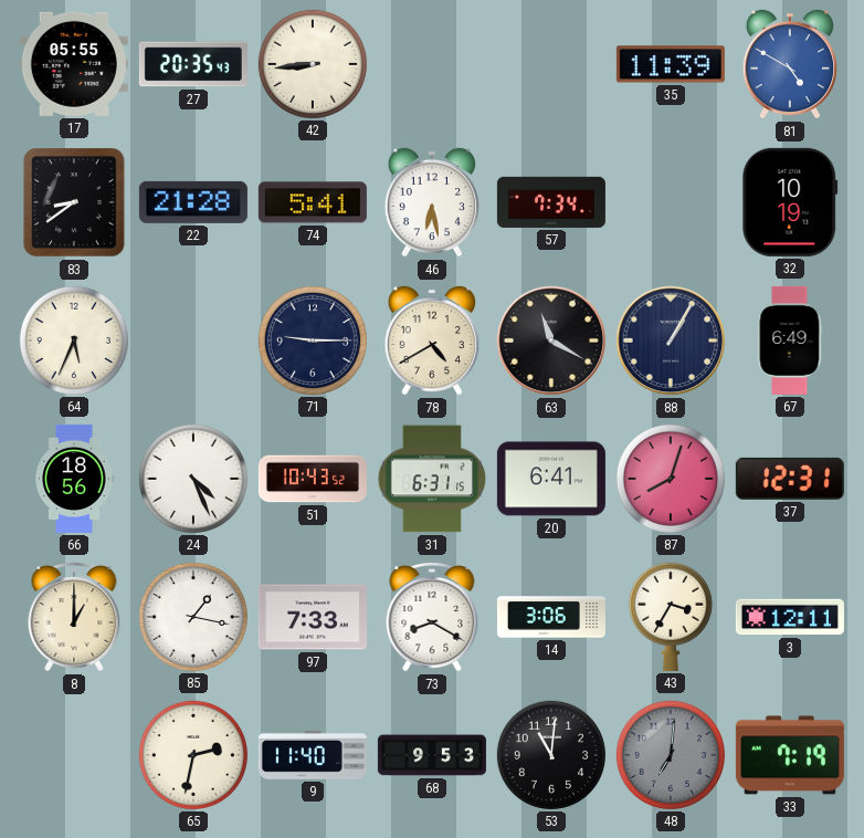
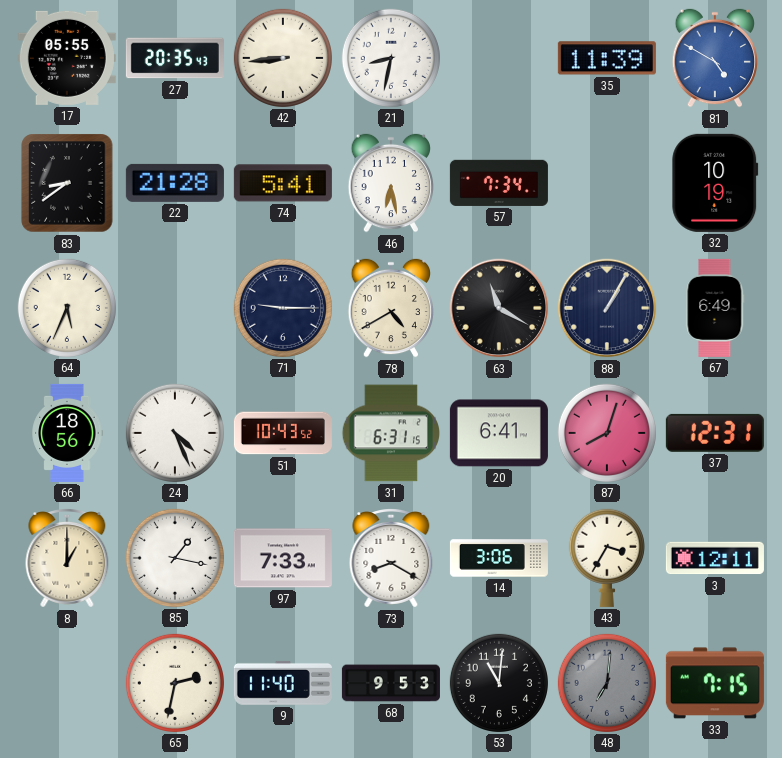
21: none -> 8:32 (391, 58)
33: 7:19 -> 7:15 (715, 683)
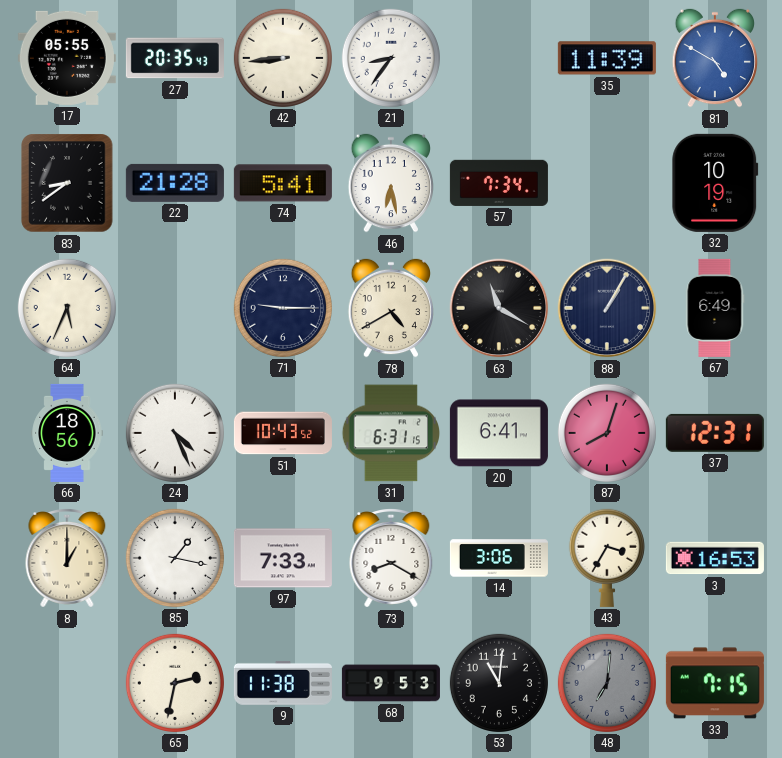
21: 8:32 -> 8:36 (391, 58)
3: 12:11 -> 16:53 (715, 558)
9: 11:40 -> 11:38 (283, 683)
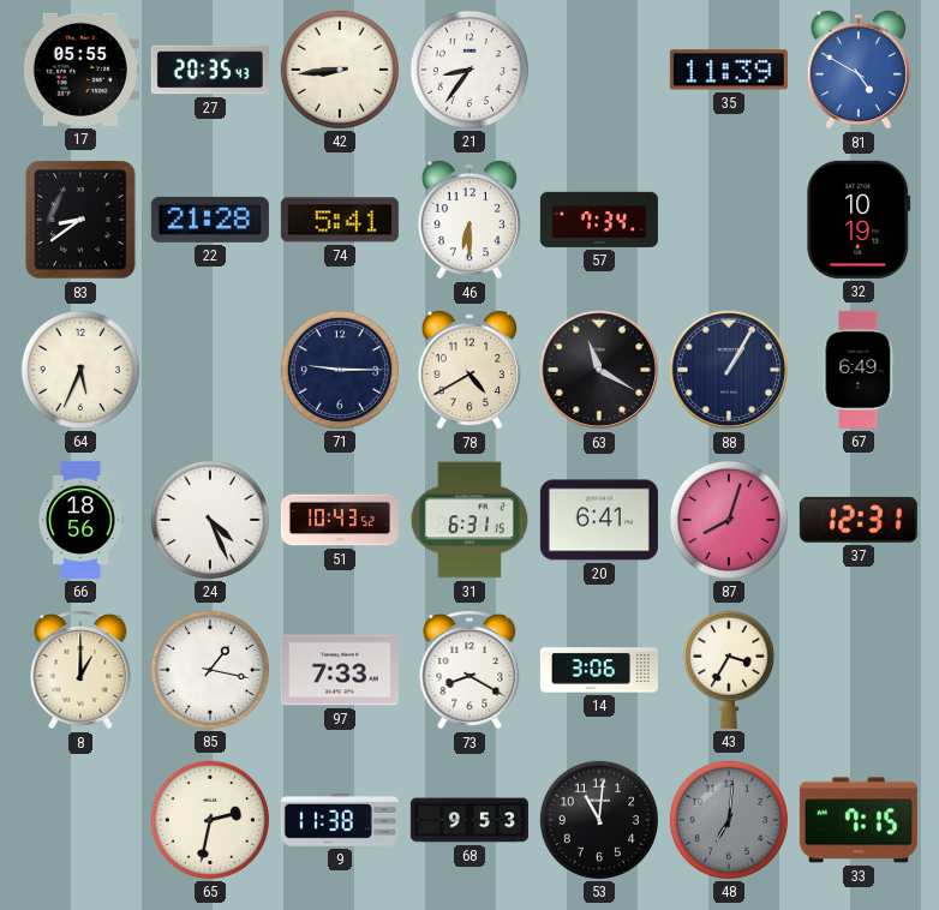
46: 6:28 -> 6:30 (468, 220)
3: 16:53 -> none (715, 558)
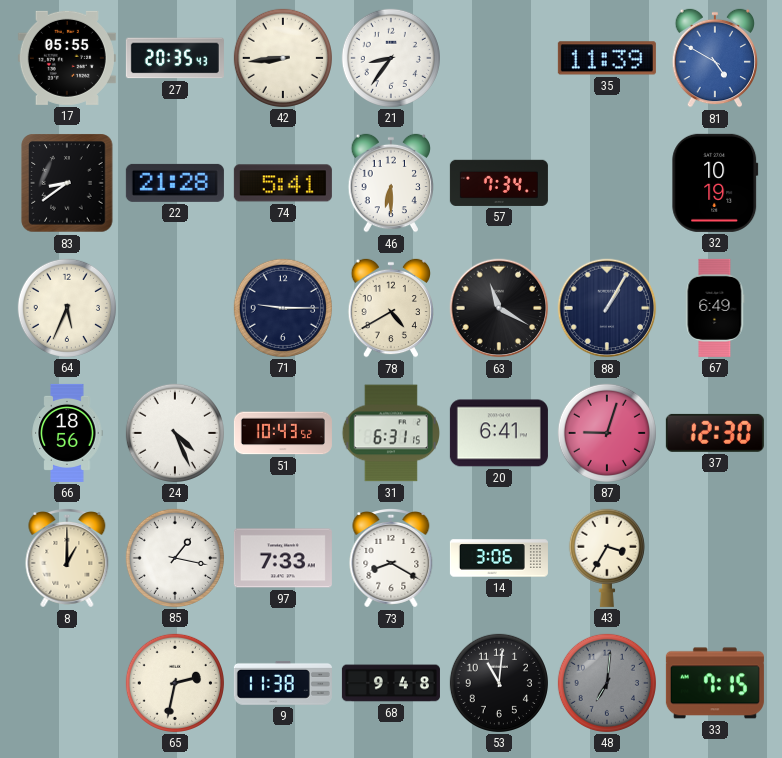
87: 8:03 -> 9:03 (607, 433)
37: 12:31 -> 12:30 (715, 433)
68: 9:53 -> 9:48 (391, 683)
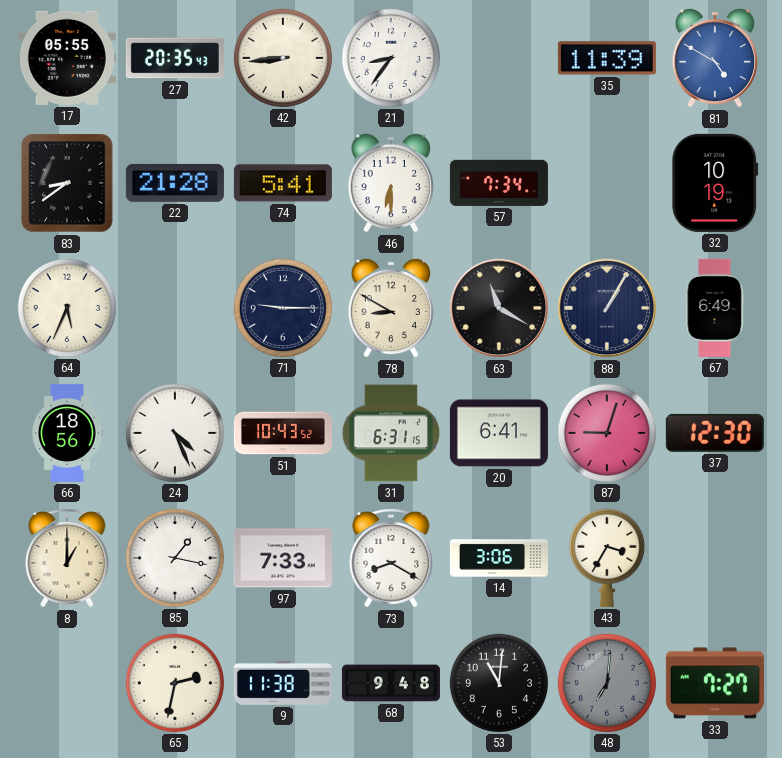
78: 4:40 -> 8:50 (390, 308)
33: 7:15 -> 7:27 (715, 683)
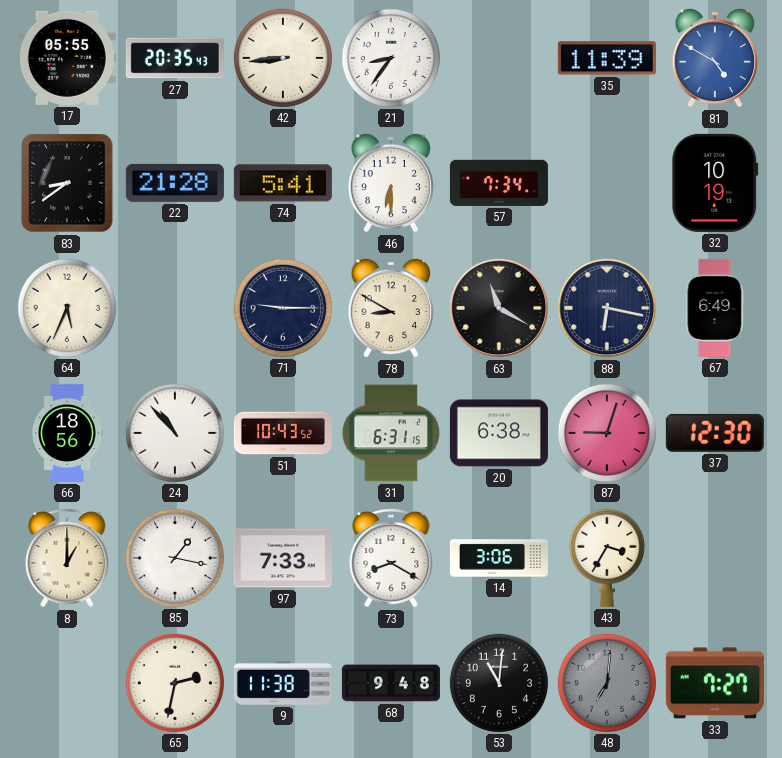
88: 1:05 -> 6:17 (607, 308)
24: 4:26 -> 10:53 (175, 433)
20: 6:41 -> 6:38 (499, 433)
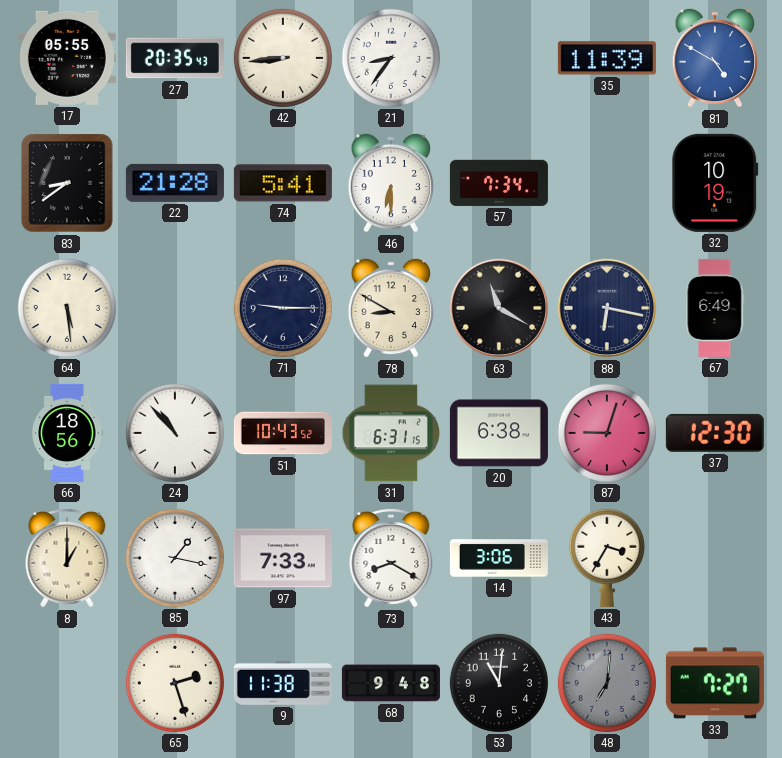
64: 5:34 -> 5:29 (67, 308)
65: 2:32 -> 2:27 (175, 683)
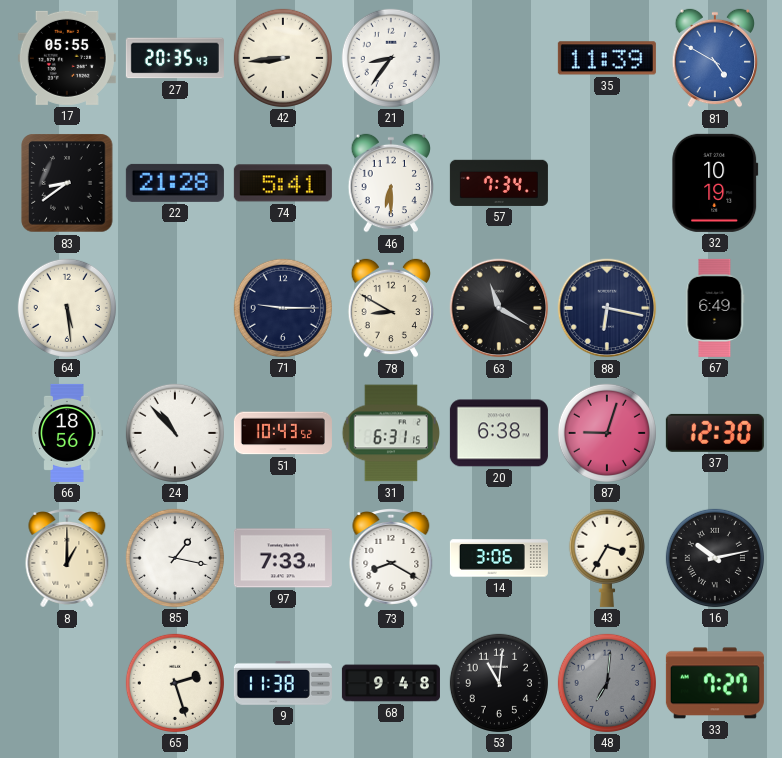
16: none -> 10:13 (715, 558)
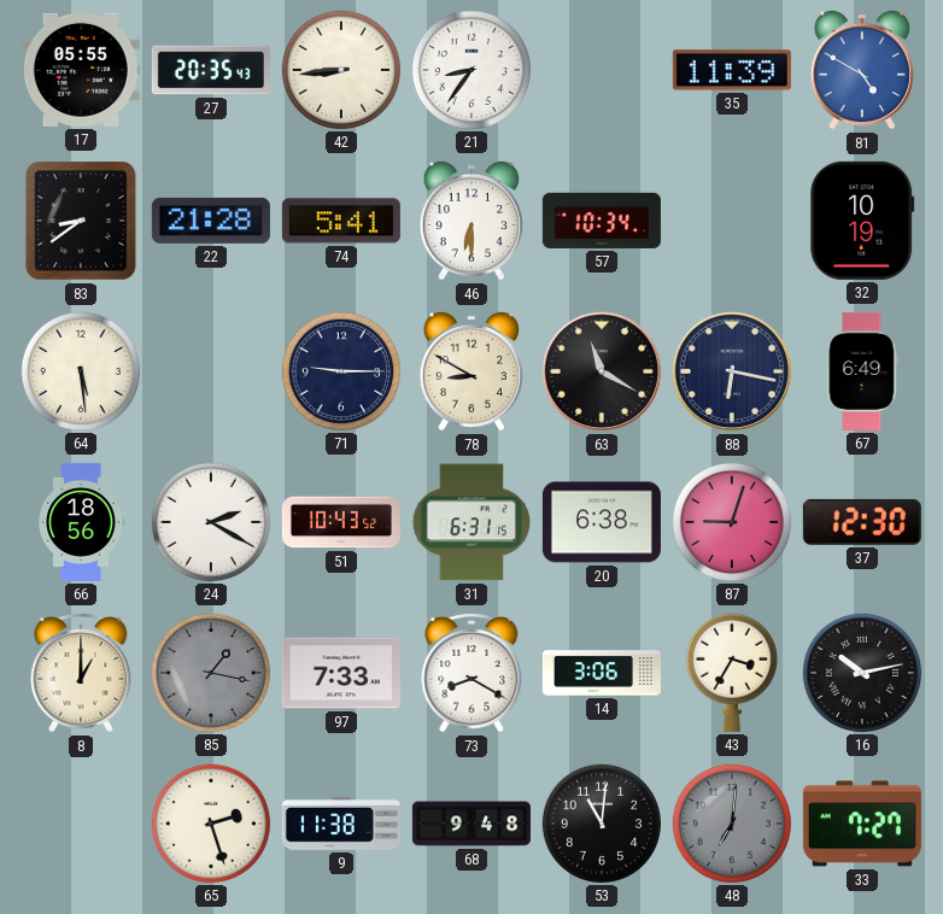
57: 7:34 -> 10:34 (602, 221)
24: 10:53 -> 2:20 (211, 522)
85 dial: white -> grey (211, 673)
